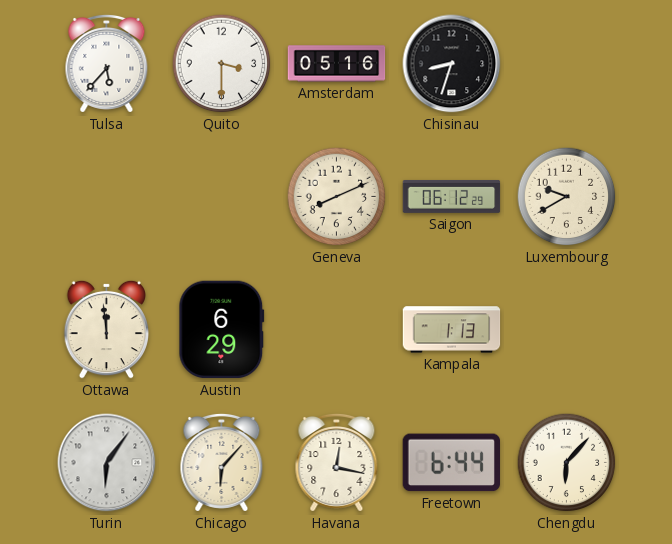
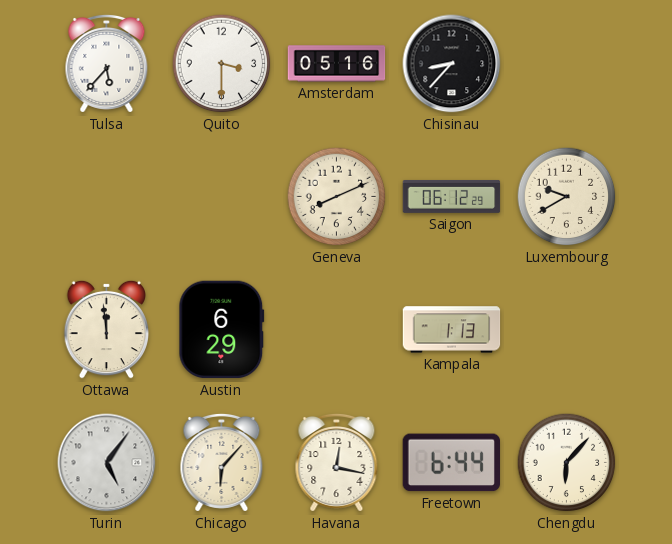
Chisinau: 8:33 -> 8:37 (452, 64)
Turin: 6:06 -> 5:06 (107, 463)
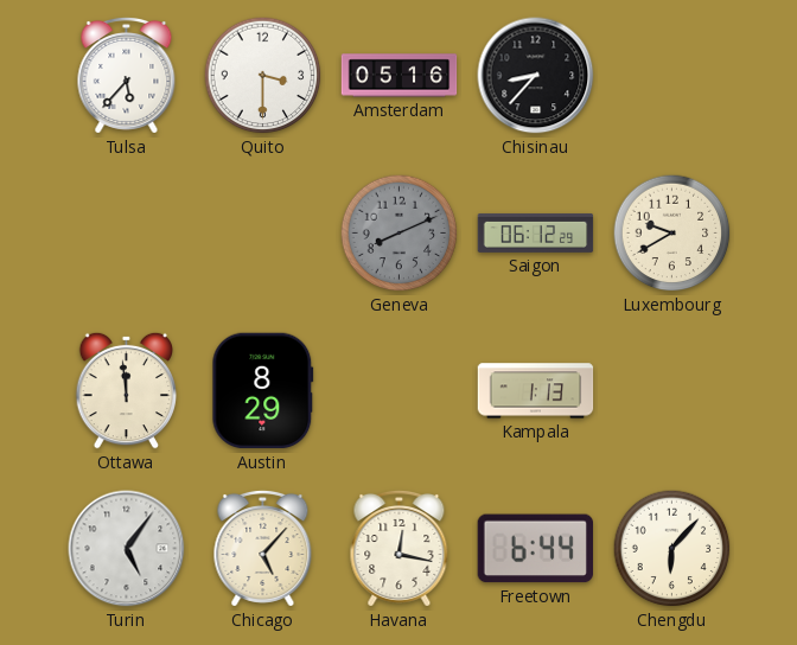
Geneva dial: cream -> grey (400, 234)
Austin: 6:29 -> 8:29 (263, 391)
Chicago: 6:07 -> 5:07 (263, 548)
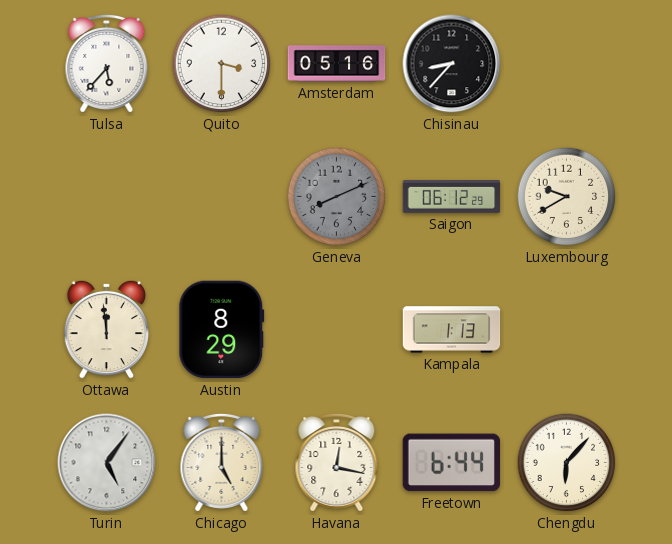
Chicago: 5:07 -> 5:00 (222, 462)
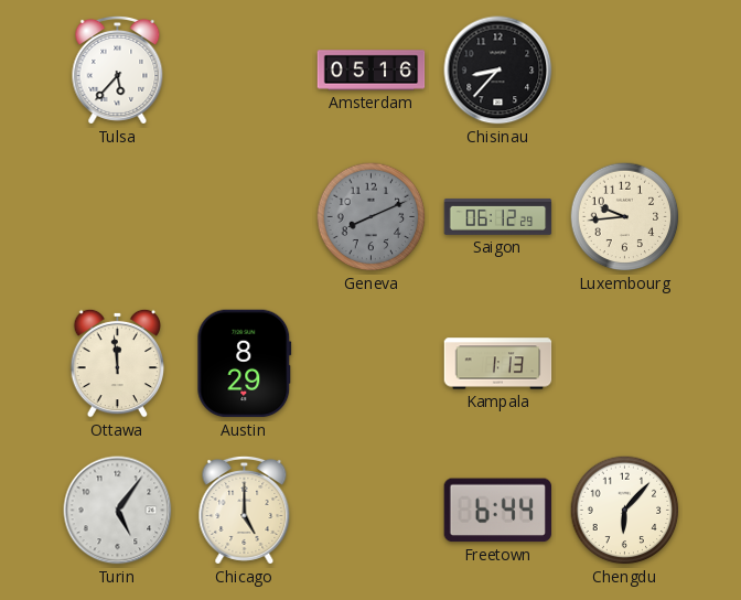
Quito: 3:30 -> none (222, 64)
Luxembourg: 9:40 -> 9:44 (625, 217)
Havana: 12:17 -> none (337, 462)
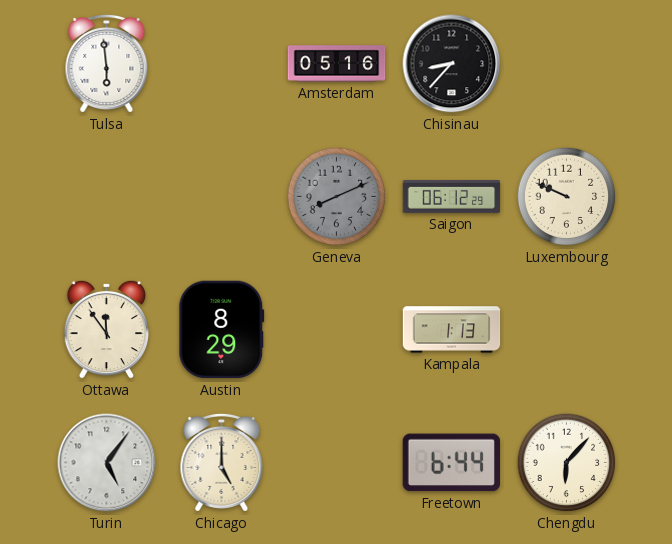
Tulsa: 5:37 -> 5:59 (107, 63)
Luxembourg: 9:44 -> 9:49 (567, 197)
Ottawa: 11:59 -> 11:54 (107, 329)
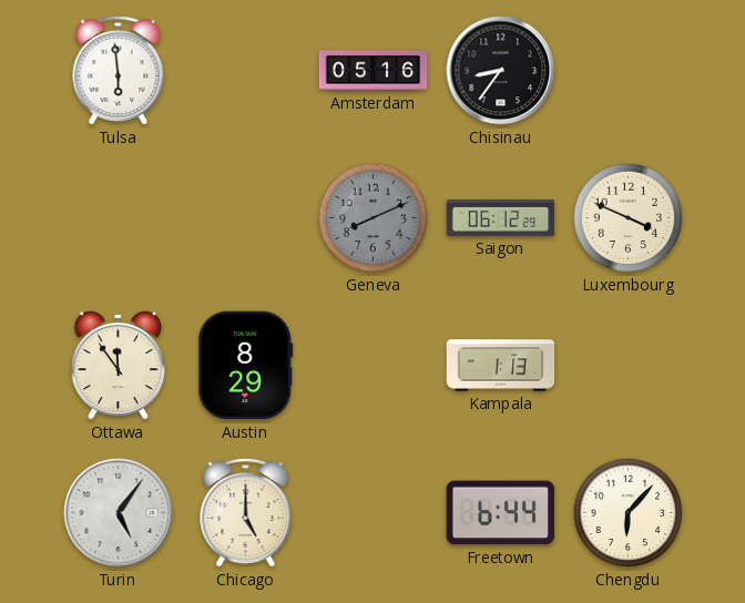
Chisinau: 8:37 -> 8:36 (501, 71)
Luxembourg: 9:49 -> 3:49 (629, 218)
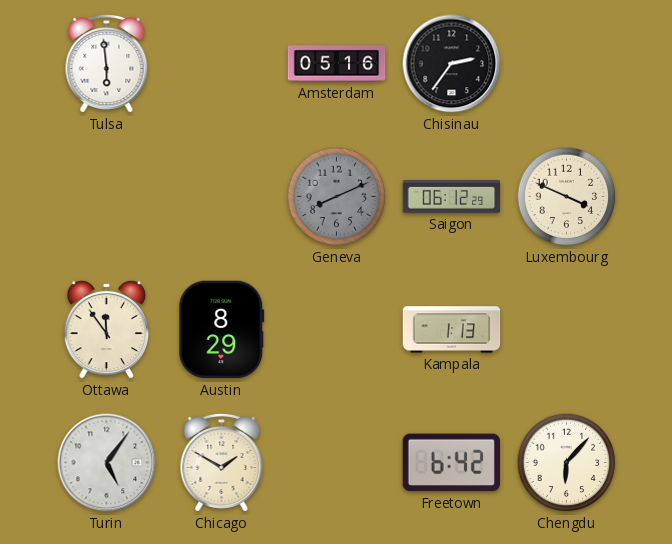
Chisinau: 8:36 -> 2:36 (452, 64)
Chicago: 5:00 -> 1:50 (222, 462)
Freetown: 6:44 -> 6:42 (451, 463)
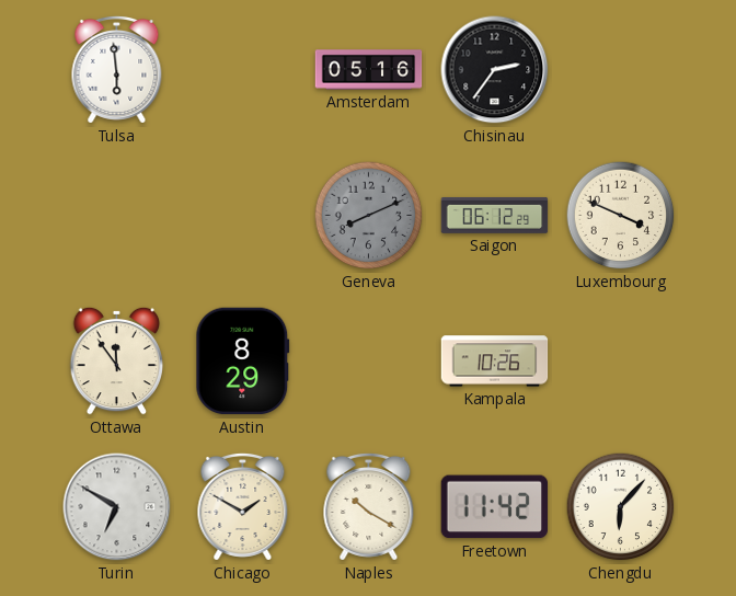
Kampala: 1:13 -> 10:26 (495, 362)
Turin: 5:06 -> 6:50 (117, 507)
Naples: none -> 10:20 (369, 506)
Freetown: 6:42 -> 11:42 (494, 507)
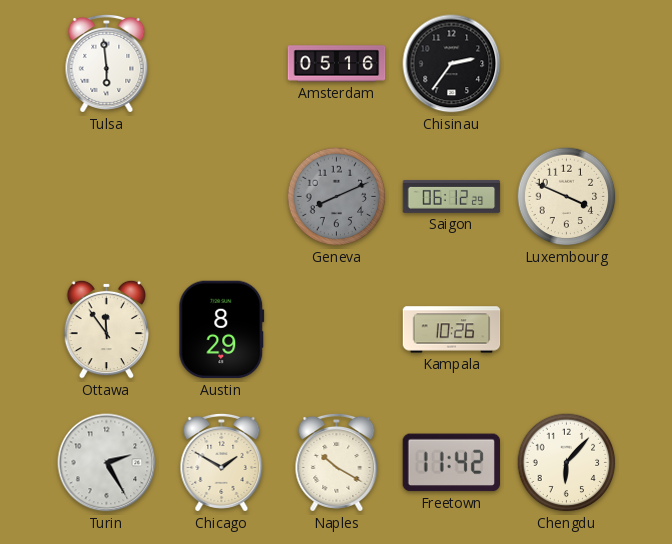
Turin: 6:50 -> 2:25 (107, 463)
